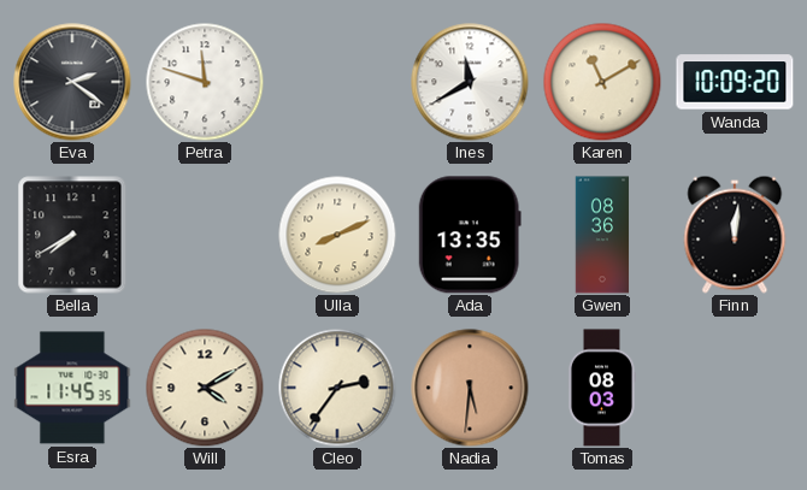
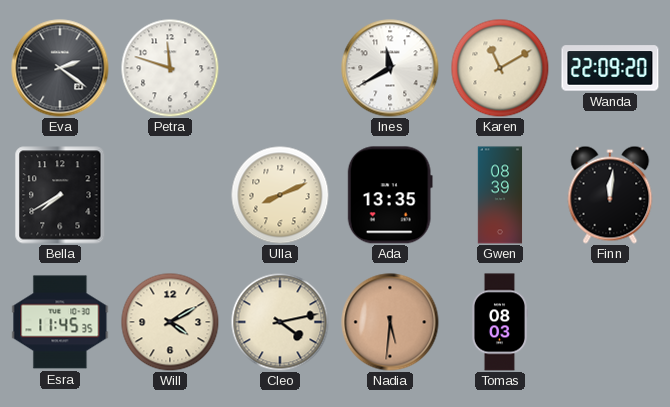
Wanda: 10:09 -> 22:09 (610, 68)
Gwen: 08:36 -> 08:39 (500, 195)
Cleo: 2:36 -> 4:13 (280, 322)
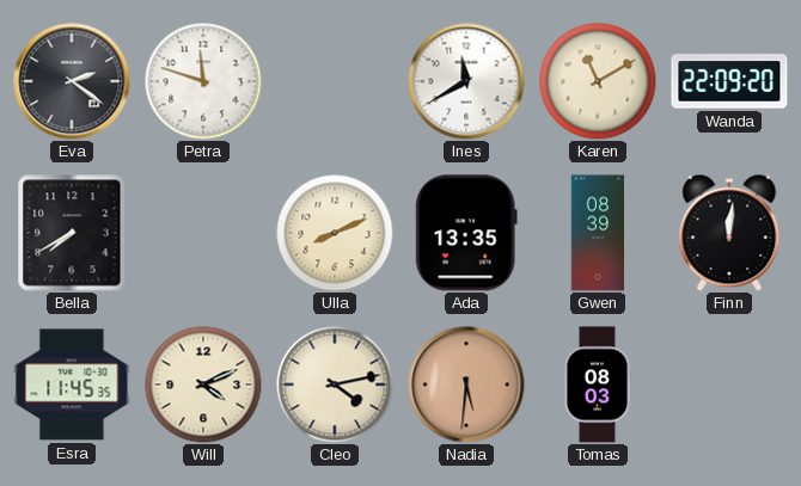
Will: 4:10 -> 4:11 (203, 385)
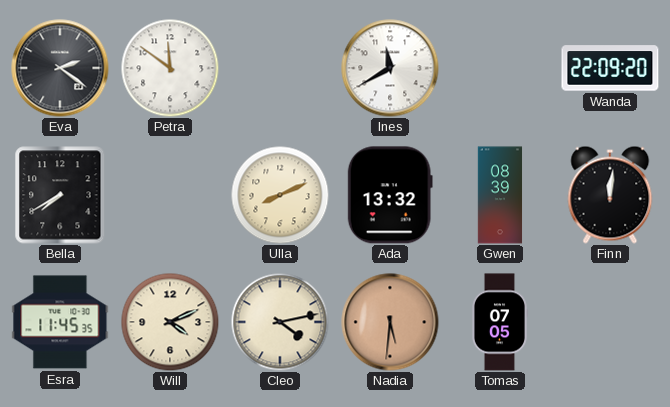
Petra: 11:48 -> 11:51 (170, 68)
Karen: 11:10 -> none (598, 81)
Ada: 13:35 -> 13:32 (390, 195)
Tomas: 08:03 -> 07:05 (499, 322)
